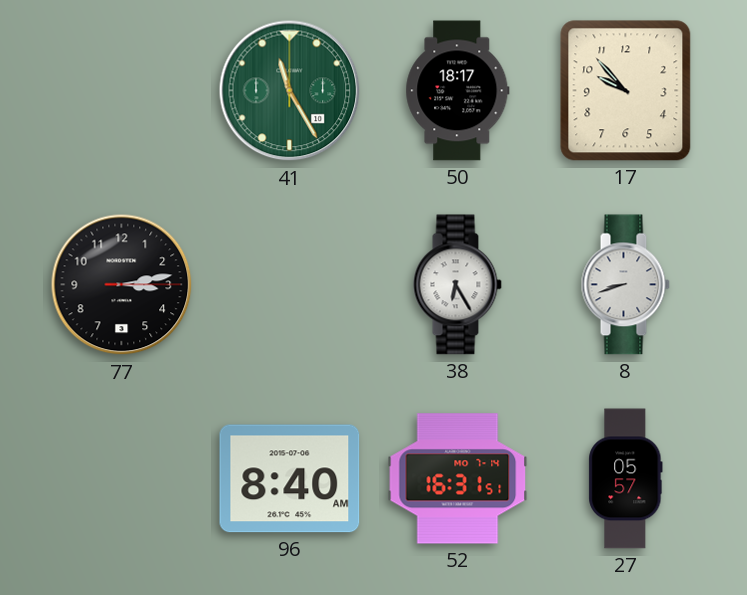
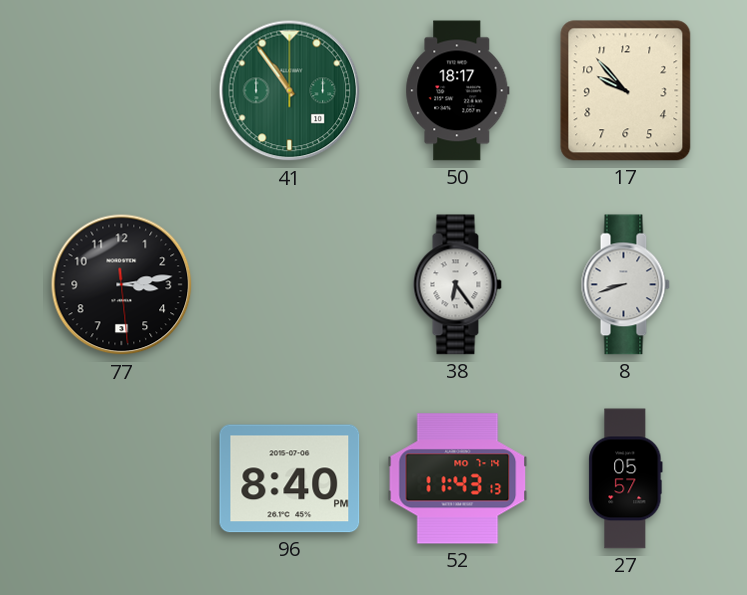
41: 11:25 -> 10:54 (290, 91)
77: 3:13:15 -> 3:13:29 (122, 285)
38: 6:25 -> 6:24 (457, 285)
96: 8:40 AM -> 8:40 PM (290, 479)
52: 16:31 -> 11:43 (458, 479)
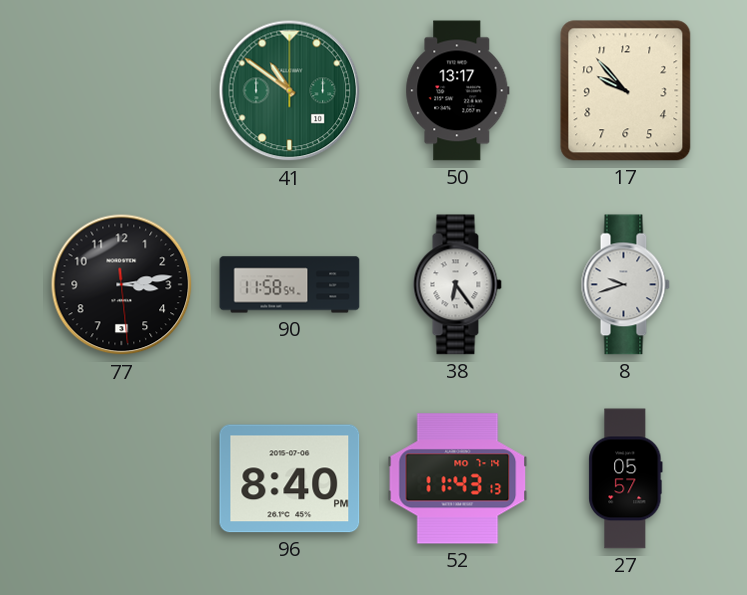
41: 10:54 -> 10:51 (290, 91)
50: 18:17 -> 13:17 (458, 91)
90: none -> 11:58 (290, 285)
8: 8:42 -> 9:42 (625, 285)
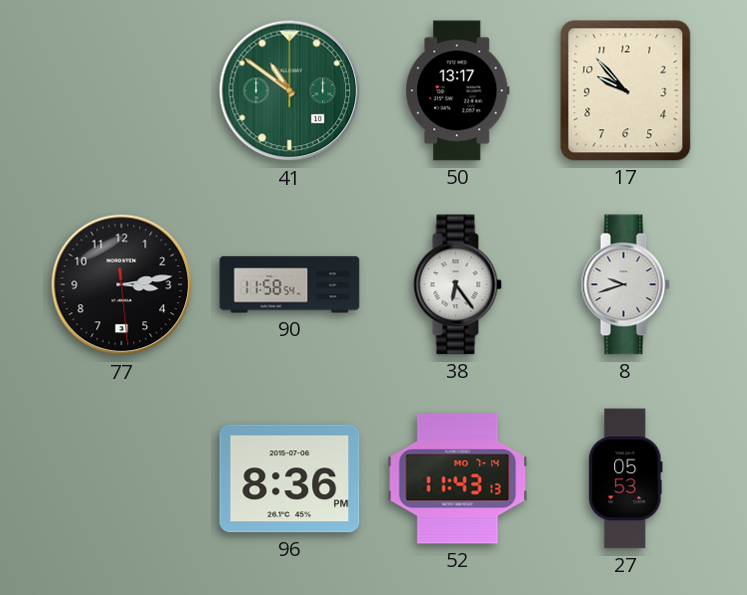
96: 8:40 -> 8:36 (290, 479)
27: 05:57 -> 05:53 (626, 479)
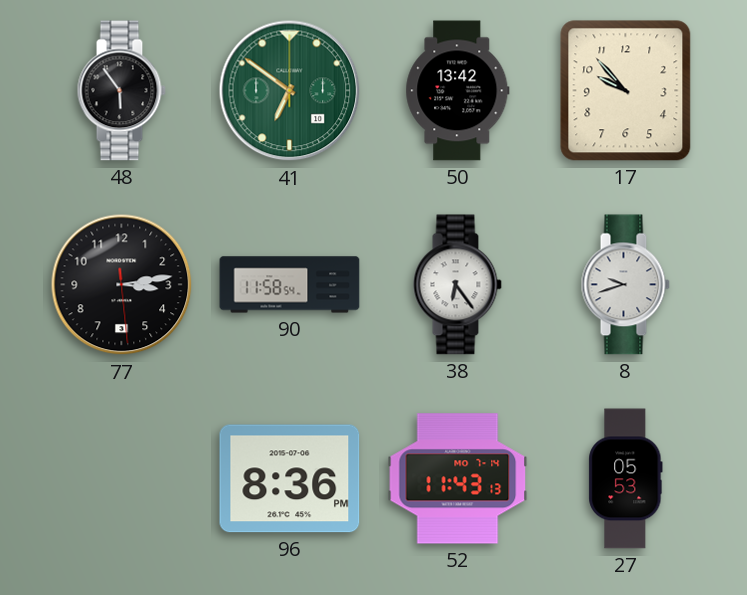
48: none -> 5:54 (121, 91)
41: 10:51 -> 6:51 (290, 91)
50: 13:17 -> 13:42 (458, 91)
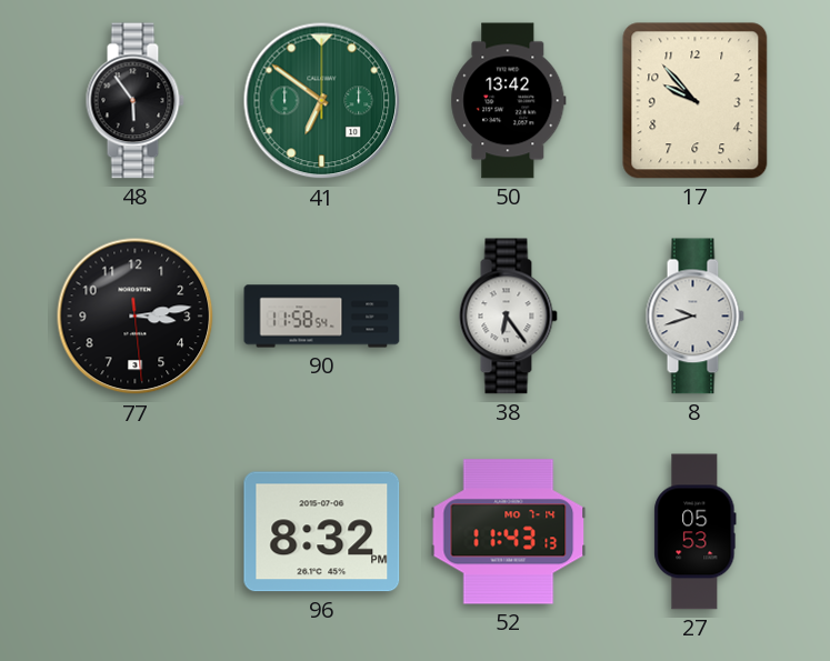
96: 8:36 -> 8:32 (322, 532)
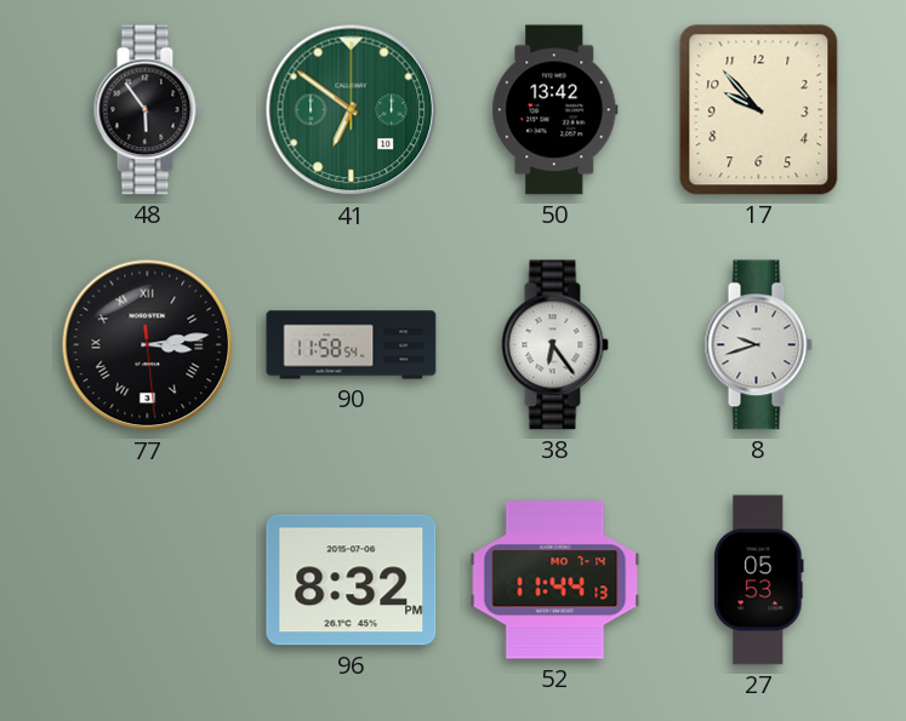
77 numerals: Arabic -> Roman (148, 345)
52: 11:43 -> 11:44 (555, 580)
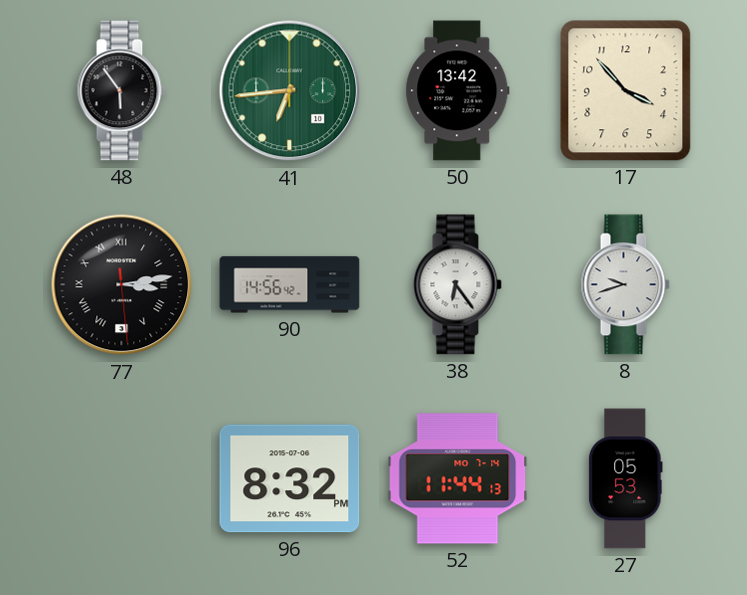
41: 6:51 -> 6:44 (290, 91)
17: 9:53 -> 3:53 (626, 91)
90: 11:58 -> 14:56 (290, 285)
